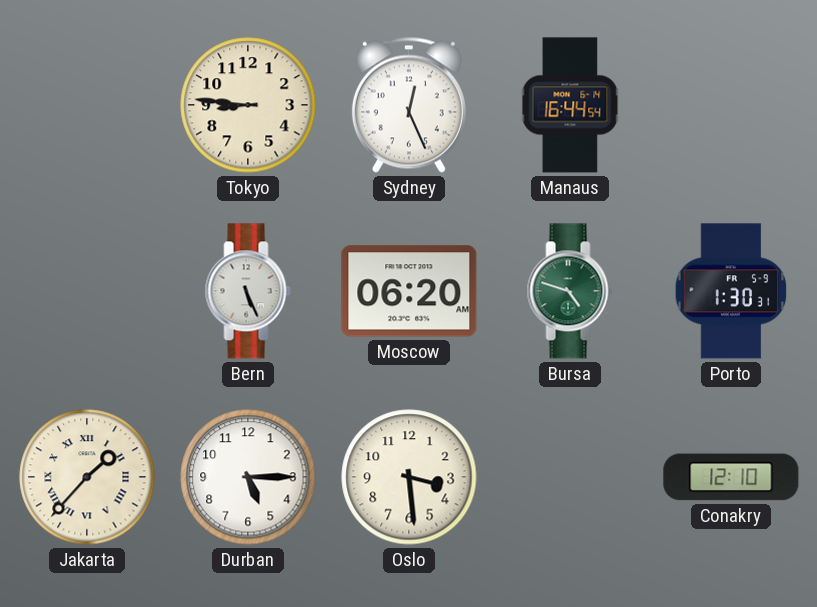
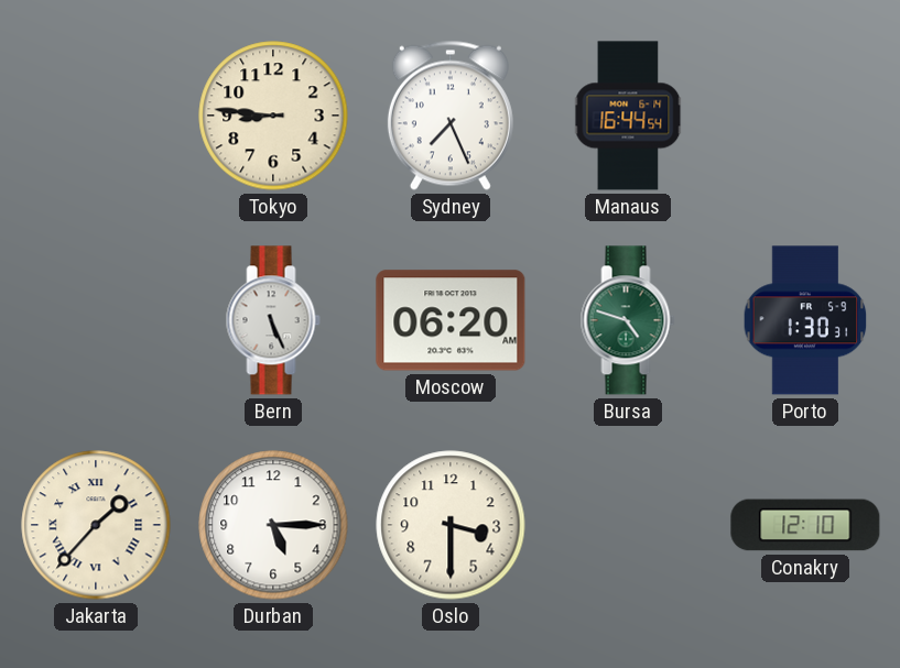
Sydney: 12:26 -> 7:26 (451, 116)
Oslo: 3:29 -> 3:30 (451, 525)
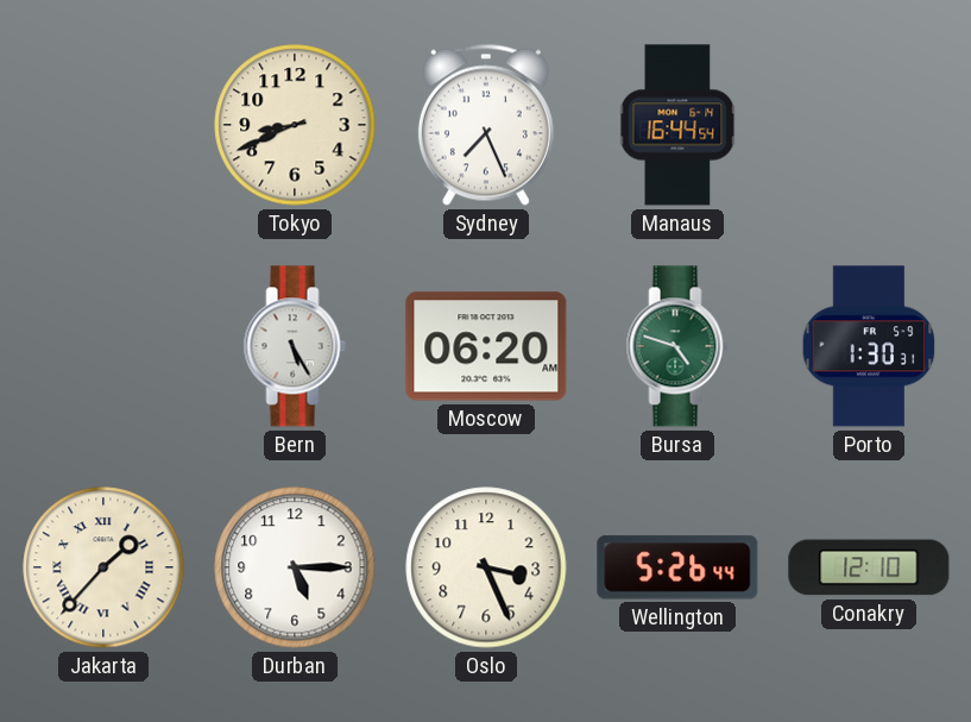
Tokyo: 8:46 -> 8:41 (295, 125)
Bern: 5:26 -> 5:25 (295, 346)
Oslo: 3:30 -> 3:26 (486, 567)
Wellington: none -> 5:26 (677, 567)
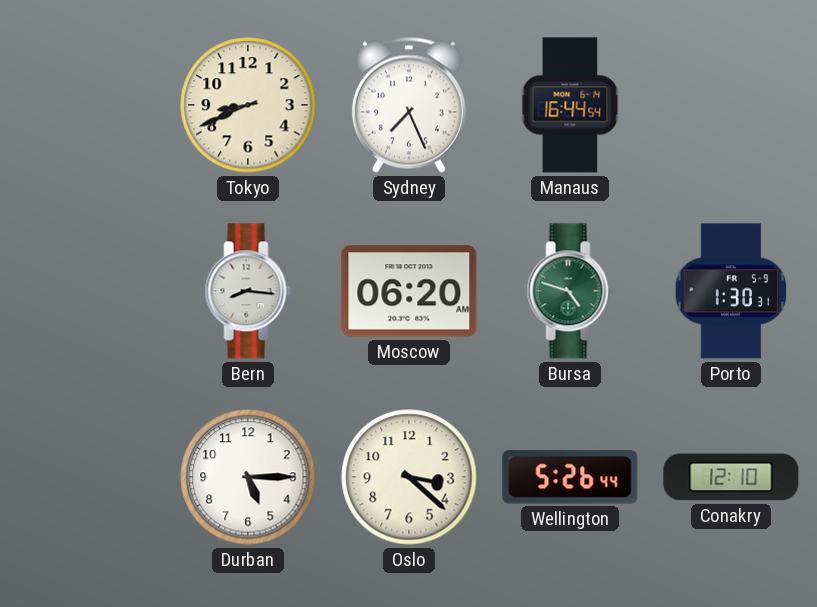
Bern: 5:25 -> 8:16 (248, 291)
Jakarta: 1:37 -> none (103, 567)
Oslo: 3:26 -> 3:22 (409, 477)
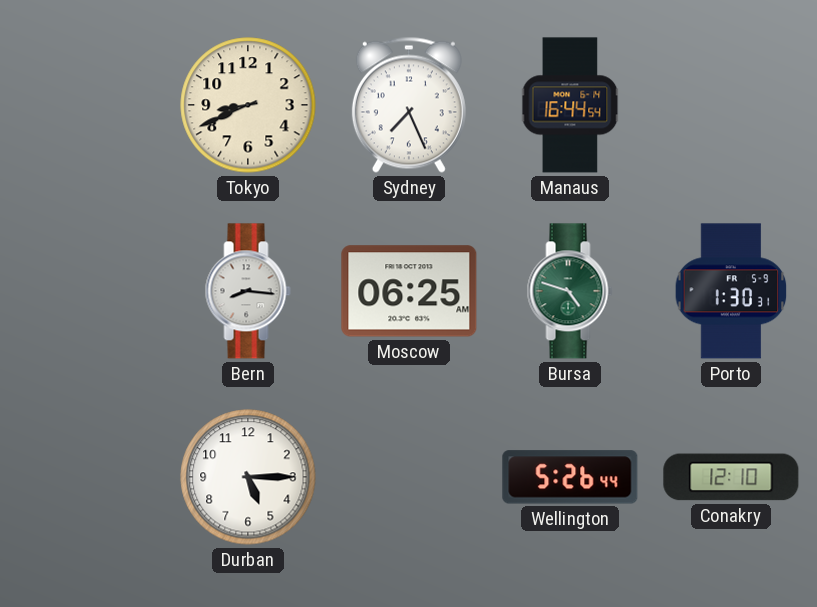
Moscow: 06:20 -> 06:25 (409, 291)
Oslo: 3:22 -> none (409, 477)
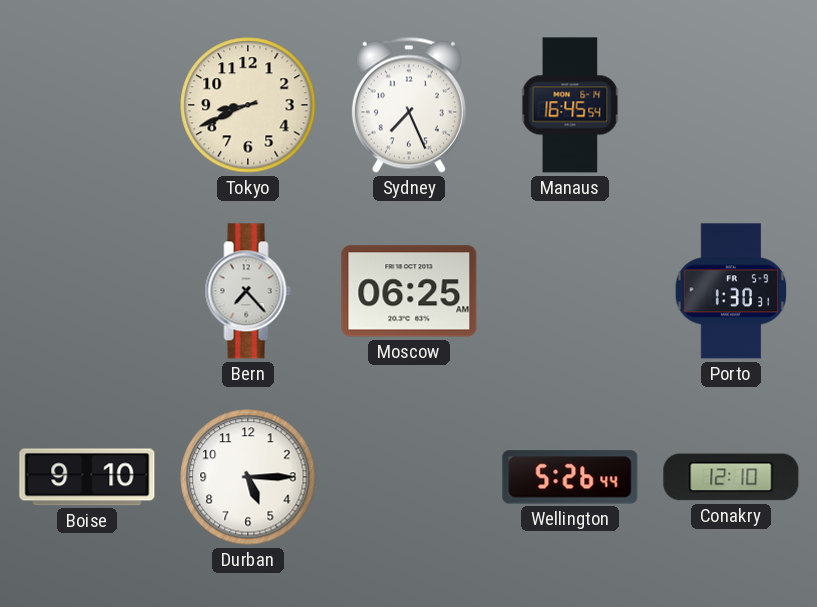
Manaus: 16:44 -> 16:45 (570, 105)
Bern: 8:16 -> 7:23 (248, 291)
Bursa: 4:48 -> none (570, 291)
Boise: none -> 9:10 (87, 477)
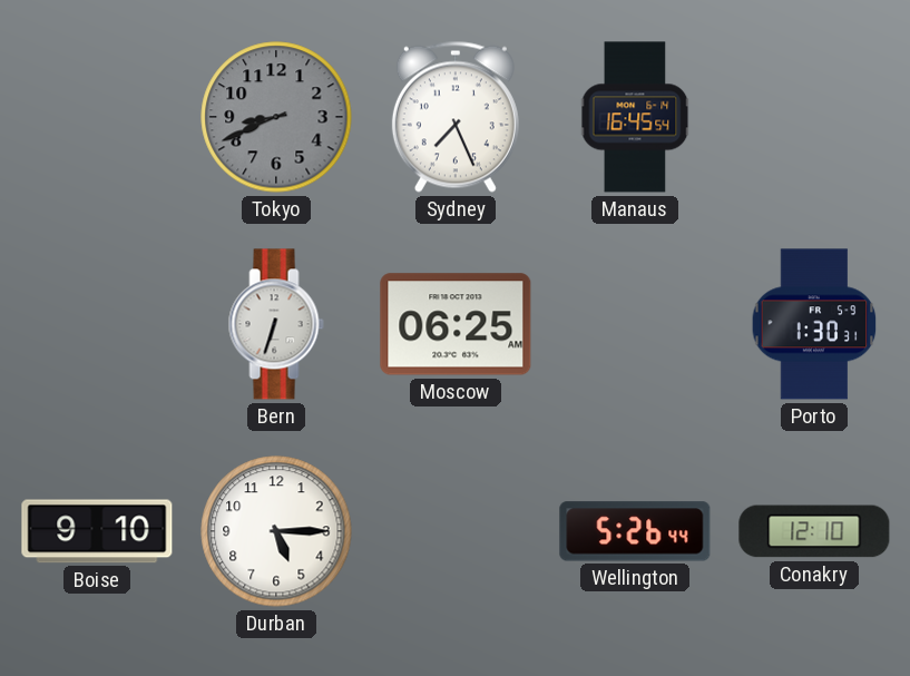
Tokyo dial: cream -> grey (276, 117)
Bern: 7:23 -> 6:33 (276, 324)
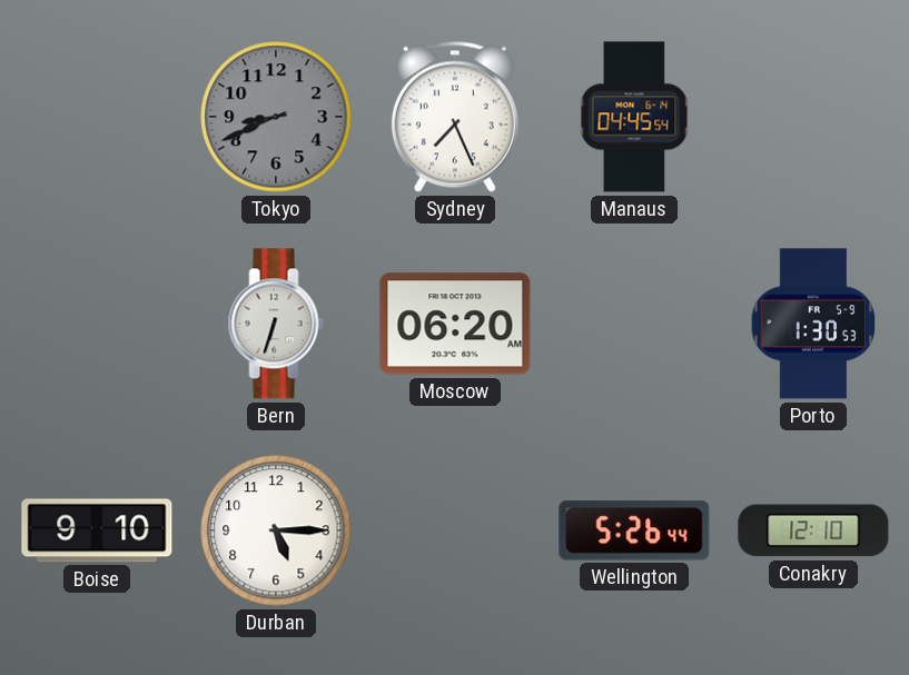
Manaus: 16:45 -> 04:45 (634, 117)
Moscow: 06:25 -> 06:20 (455, 324)
Porto: 1:30:31 -> 1:30:53 (813, 324)
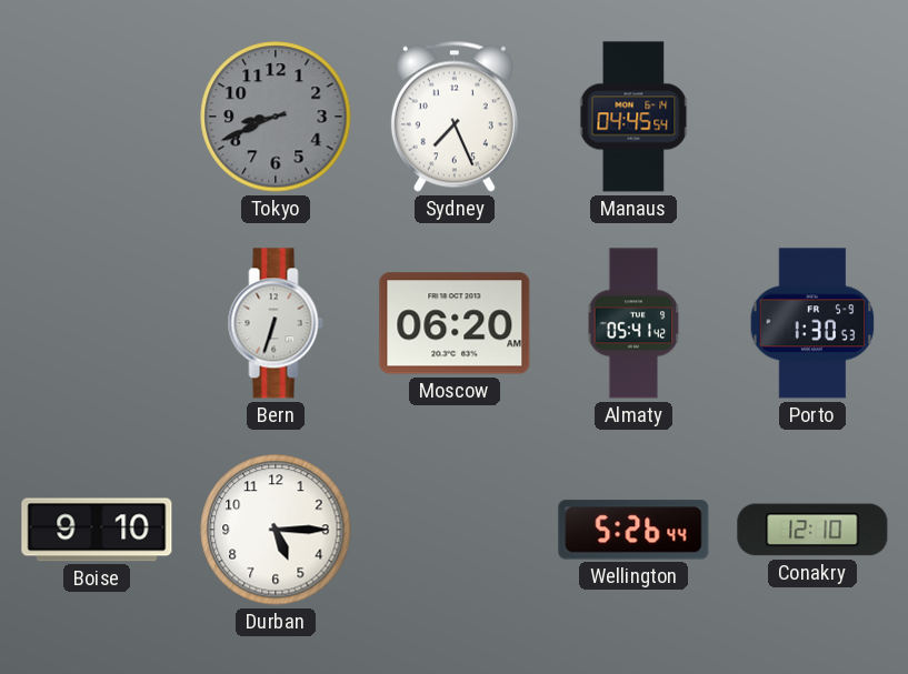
Almaty: none -> 05:41 (633, 323)
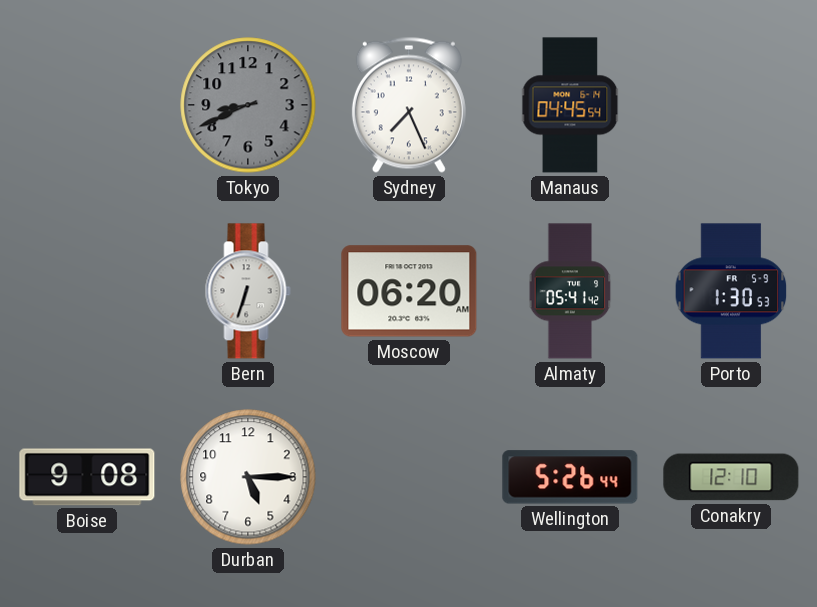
Boise: 9:10 -> 9:08 (87, 477)
